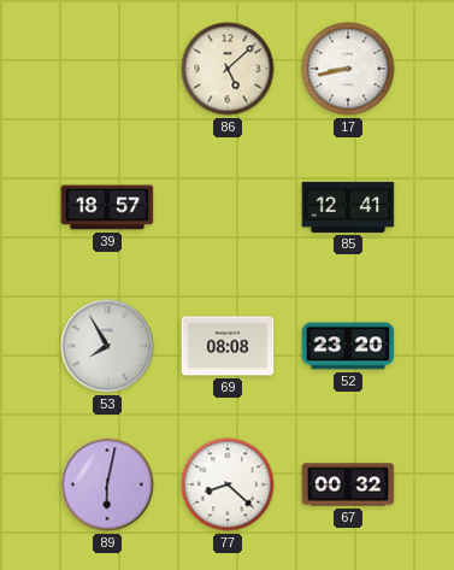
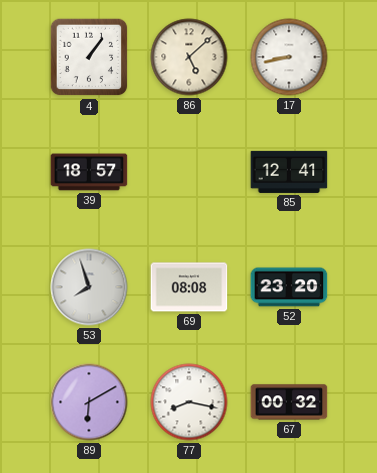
4: none -> 1:06 (89, 57)
53: 7:55 -> 7:57 (89, 287)
89: 6:02 -> 6:10 (89, 402)
77: 8:22 -> 8:17 (189, 402)
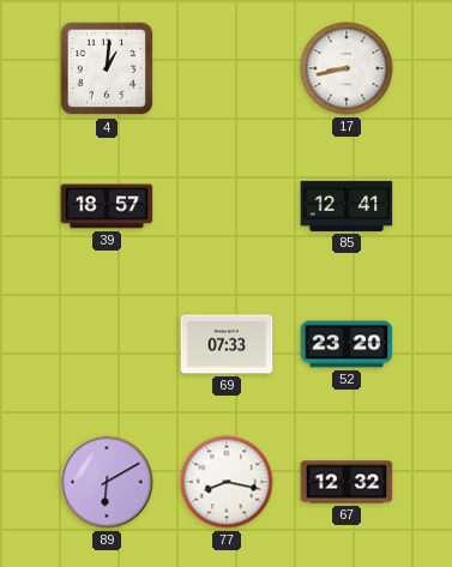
4: 1:06 -> 1:01 (107, 68)
86: 5:08 -> none (189, 57)
53: 7:57 -> none (89, 287)
69: 08:08 -> 07:33 (227, 344)
67: 00:32 -> 12:32 (346, 482)
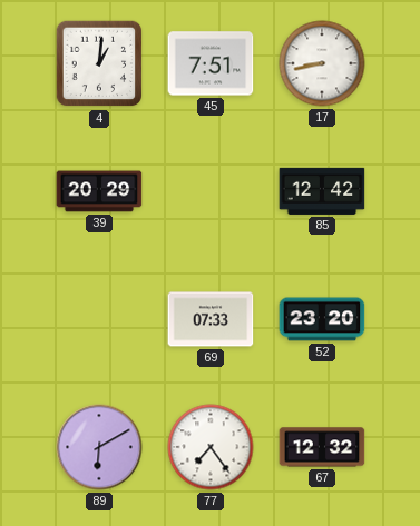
45: none -> 7:51 (211, 63)
39: 18:57 -> 20:29 (99, 191)
85: 12:41 -> 12:42 (322, 191)
77: 8:17 -> 7:24 (211, 447)
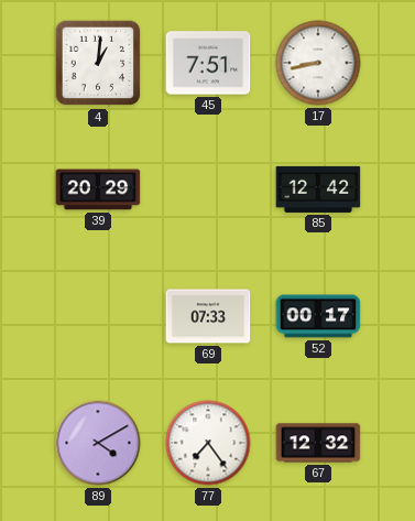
52: 23:20 -> 00:17 (318, 316)
89: 6:10 -> 4:10 (98, 443)
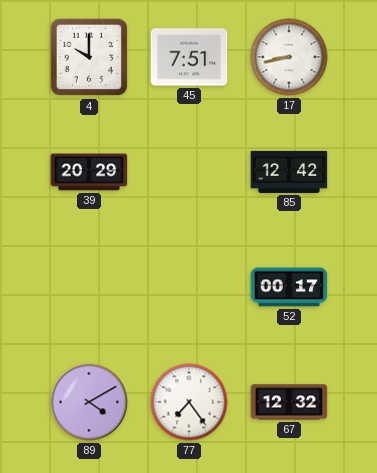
4: 1:01 -> 10:00 (89, 57)
69: 07:33 -> none (208, 316)
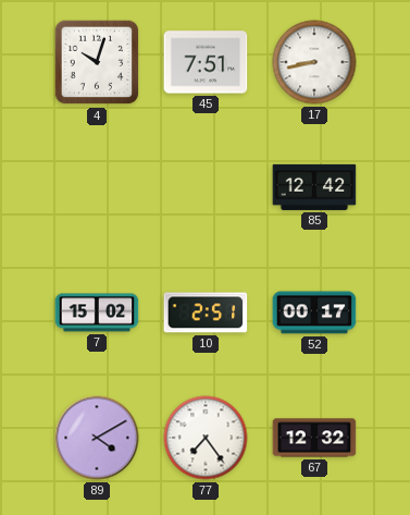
4: 10:00 -> 10:03 (97, 62)
39: 20:29 -> none (89, 172)
7: none -> 15:02 (97, 312)
10: none -> 2:51 (206, 312)
